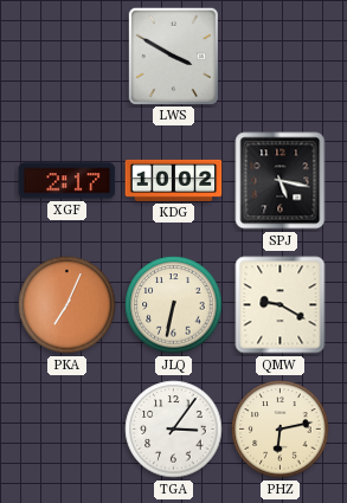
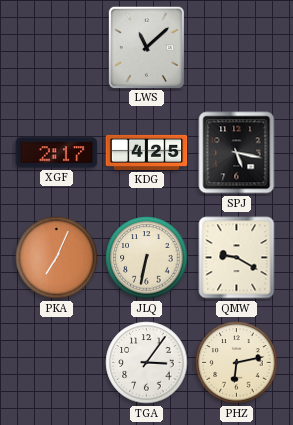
LWS: 3:50 -> 11:08 (146, 47)
KDG: 10:02 -> 4:25 (147, 152)
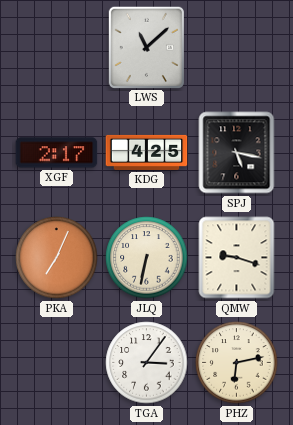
QMW: 9:20 -> 9:18 (237, 258)
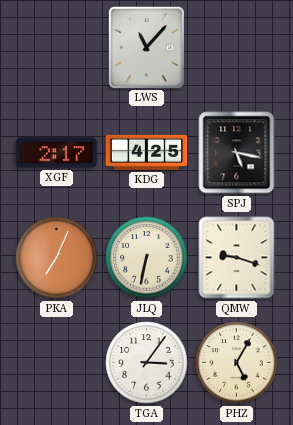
LWS: 11:08 -> 11:07 (146, 47)
PHZ: 6:13 -> 5:05 (237, 363)
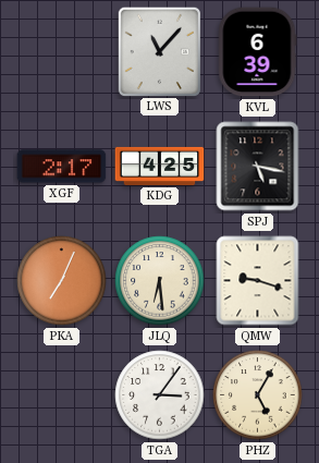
KVL: none -> 6:39 (258, 52)
JLQ: 6:32 -> 6:29 (160, 281)
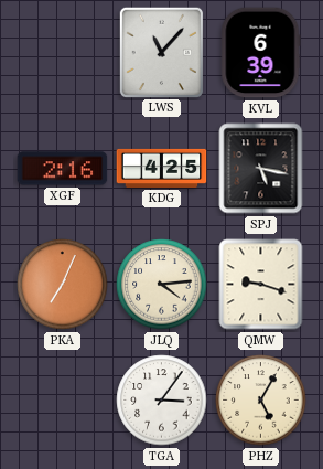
XGF: 2:17 -> 2:16 (63, 169)
JLQ: 6:29 -> 4:14 (162, 285)
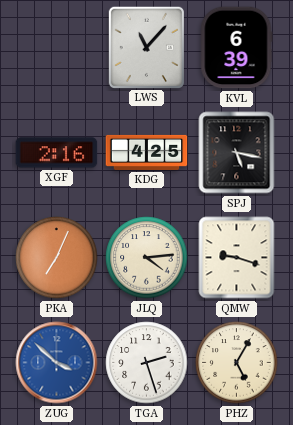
ZUG: none -> 3:52 (57, 363)
TGA: 3:06 -> 2:27 (147, 363)
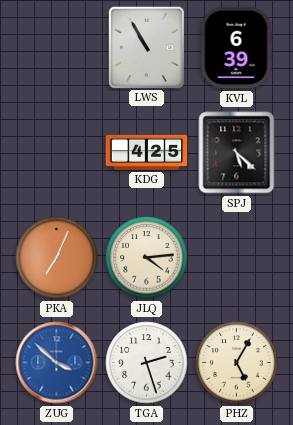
LWS: 11:07 -> 10:55 (146, 47)
XGF: 2:16 -> none (57, 153)
SPJ: 5:17 -> 5:22 (237, 153)
QMW: 9:18 -> none (237, 258)
